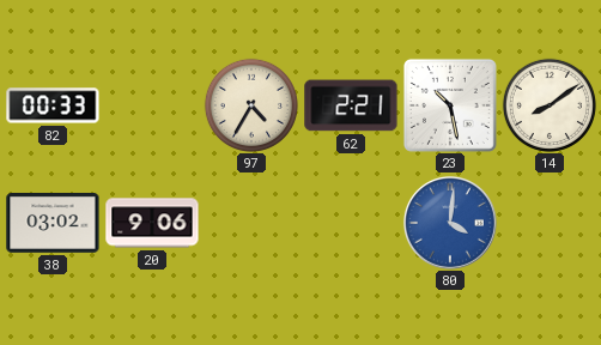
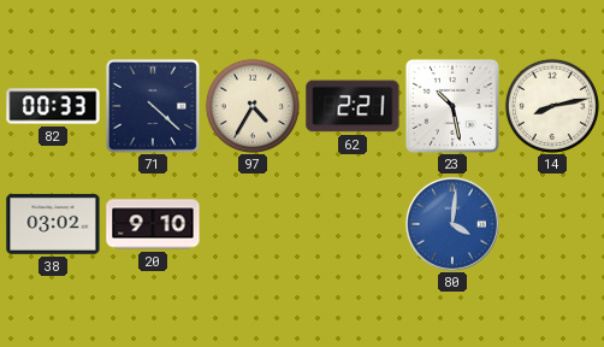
71: none -> 4:22 (153, 106)
14: 8:09 -> 8:13 (552, 106)
20: 9:06 -> 9:10 (153, 224)
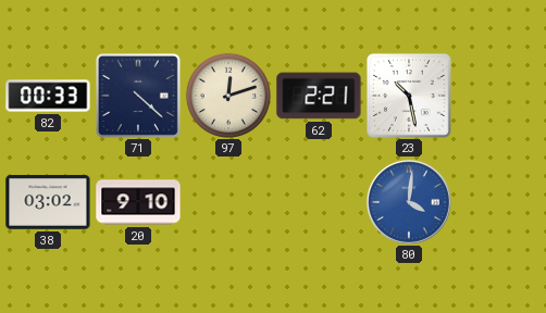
97: 4:35 -> 12:12 (228, 96)
14: 8:13 -> none (552, 106)
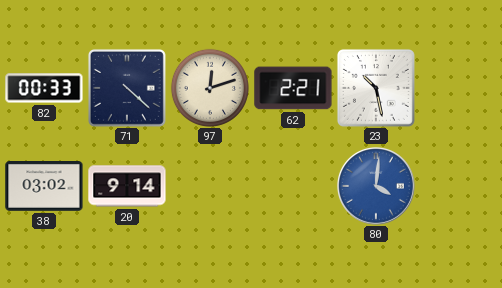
20: 9:10 -> 9:14 (127, 186)
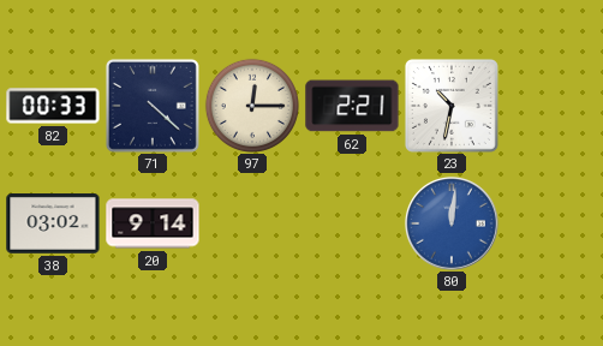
97: 12:12 -> 12:15 (252, 106)
23: 10:28 -> 10:32 (452, 106)
80: 4:01 -> 12:01 (452, 223)
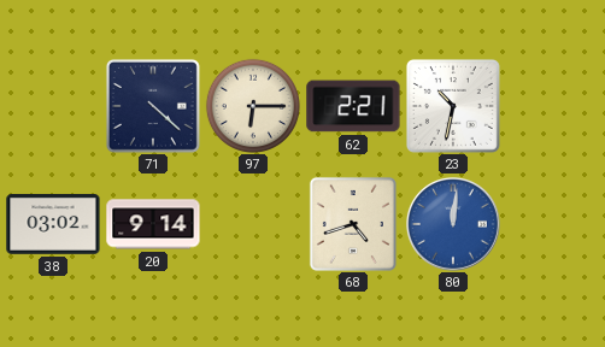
82: 00:33 -> none (53, 106)
97: 12:15 -> 6:15 (253, 106)
68: none -> 4:42 (353, 224)
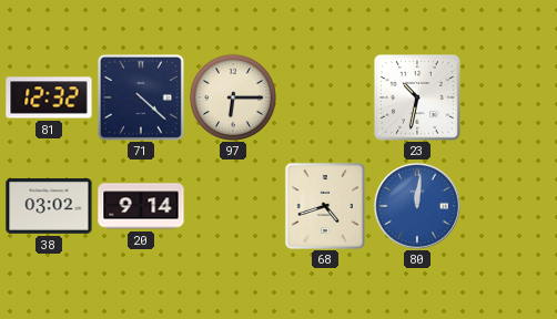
81: none -> 12:32 (49, 97)
62: 2:21 -> none (353, 106)
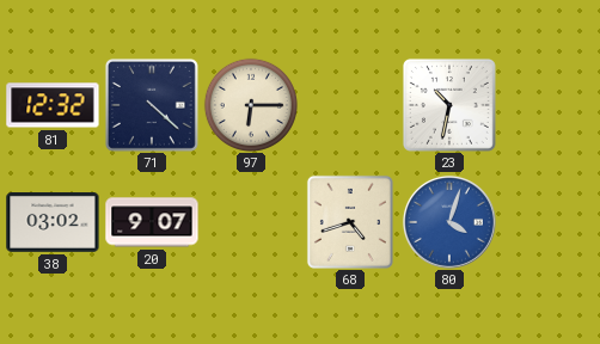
20: 9:14 -> 9:07 (152, 222)
80: 12:01 -> 4:03 (449, 222)
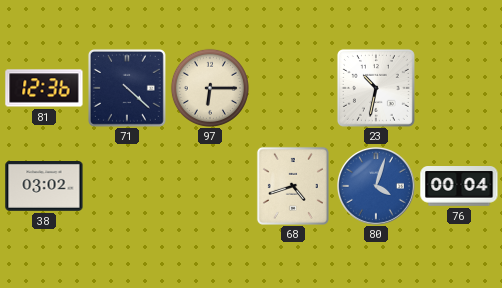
81: 12:32 -> 12:36 (44, 88)
20: 9:07 -> none (152, 222)
76: none -> 00:04 (459, 187)
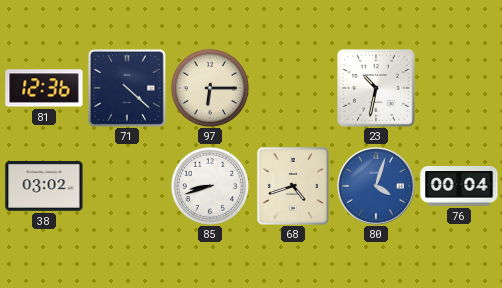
85: none -> 8:42 (210, 186)
